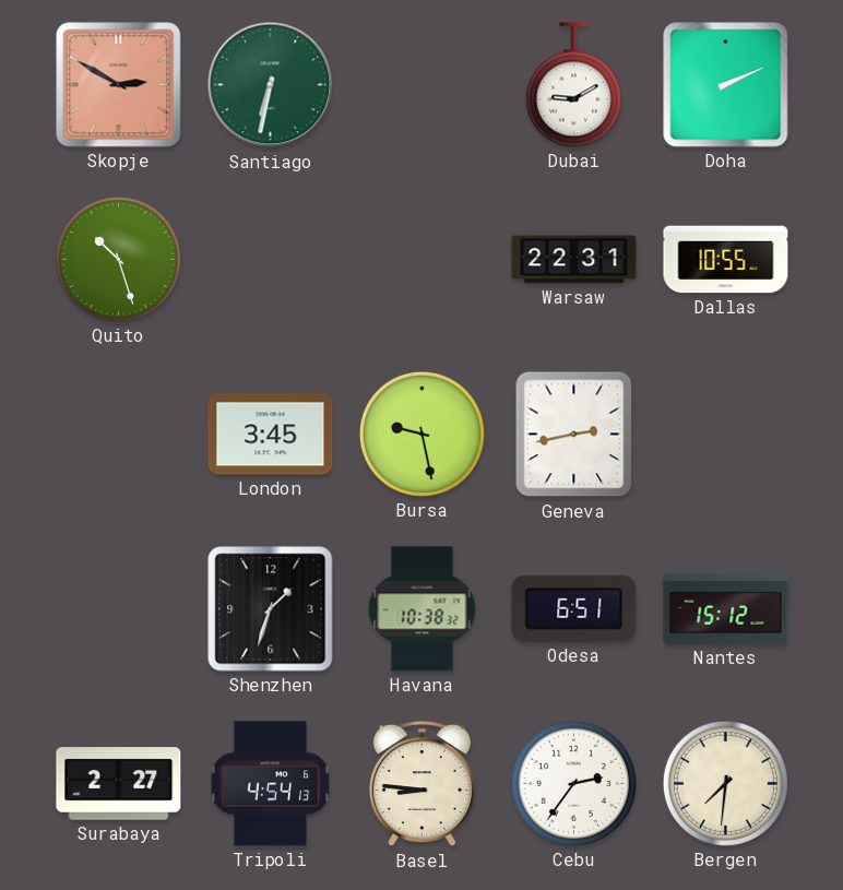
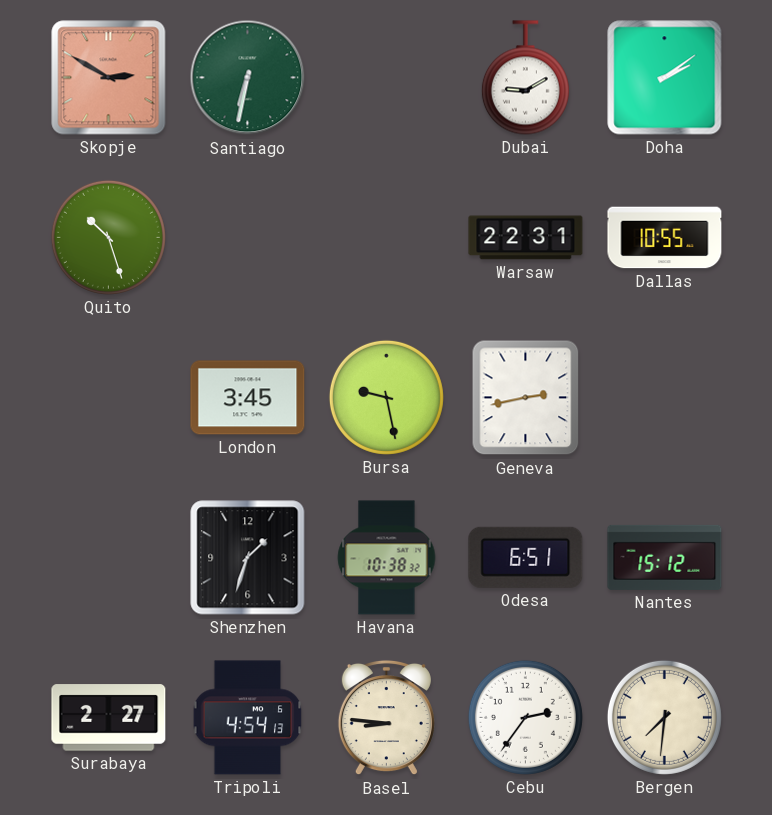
Doha: 2:11 -> 2:09 (665, 78)
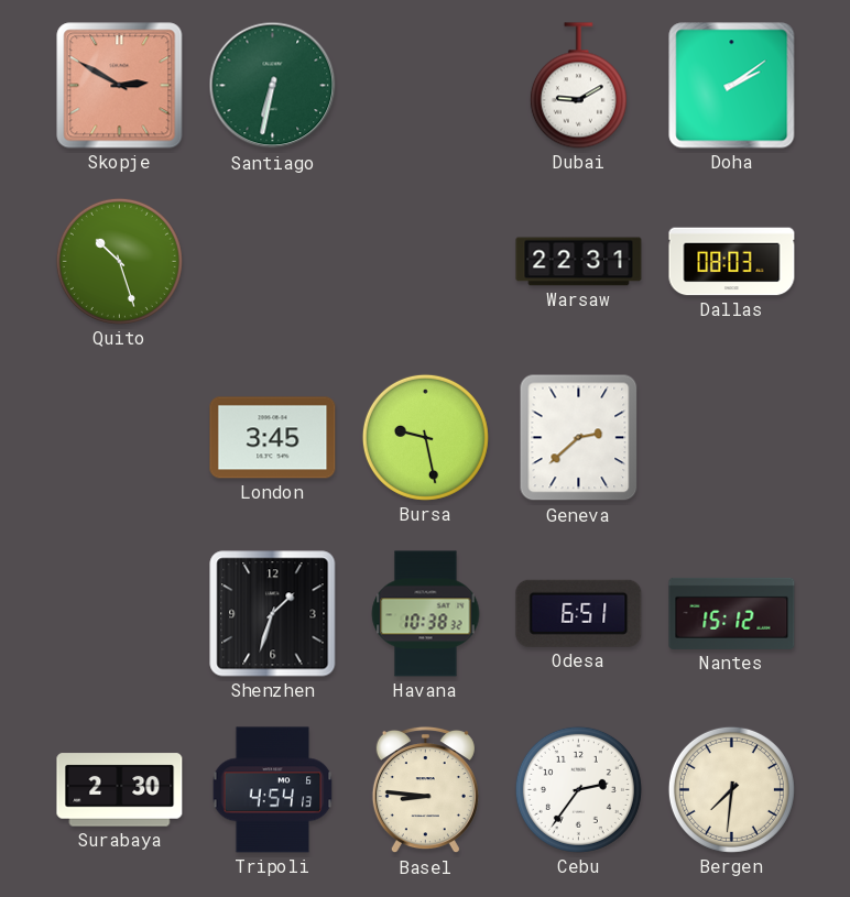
Dallas: 10:55 -> 08:03 (732, 262)
Geneva: 2:43 -> 2:38 (579, 438)
Surabaya: 2:27 -> 2:30 (120, 790)
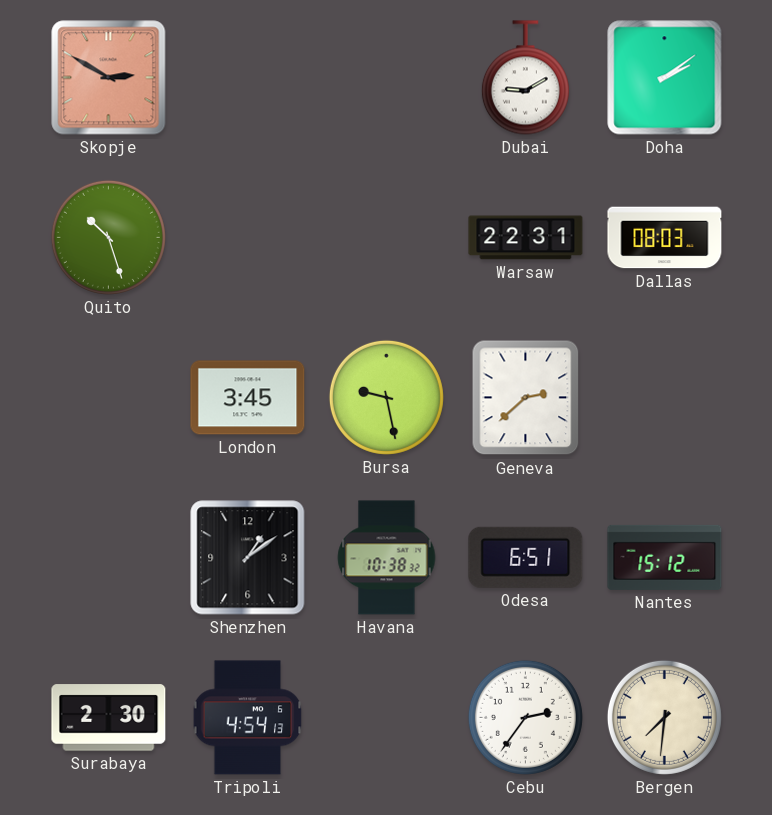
Santiago: 6:32 -> none (273, 86)
Shenzhen: 1:33 -> 1:09 (248, 558)
Basel: 8:46 -> none (425, 790)
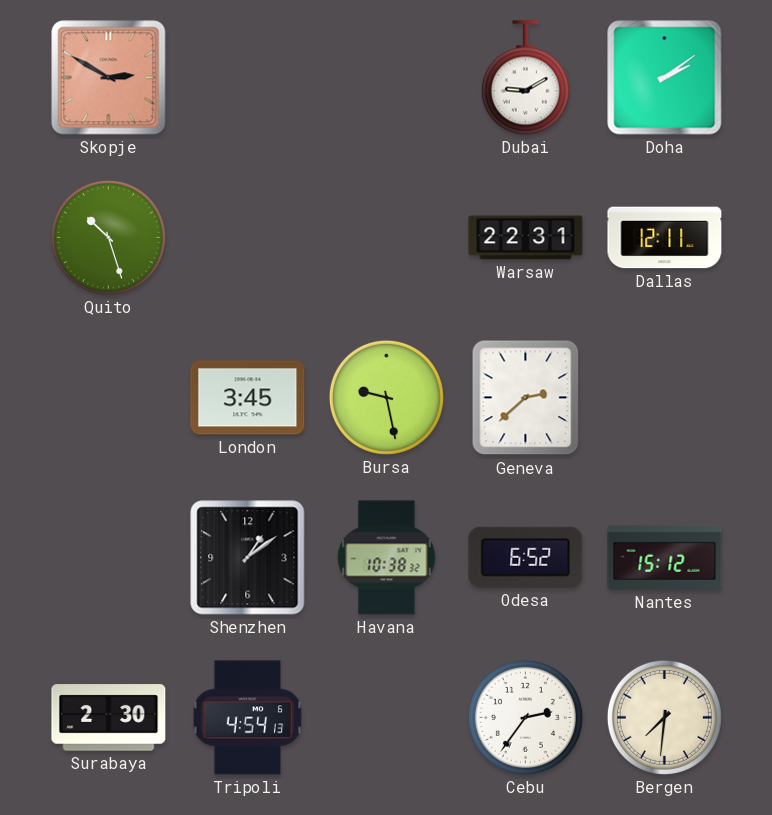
Dallas: 08:03 -> 12:11 (665, 238)
Odesa: 6:51 -> 6:52 (526, 557)
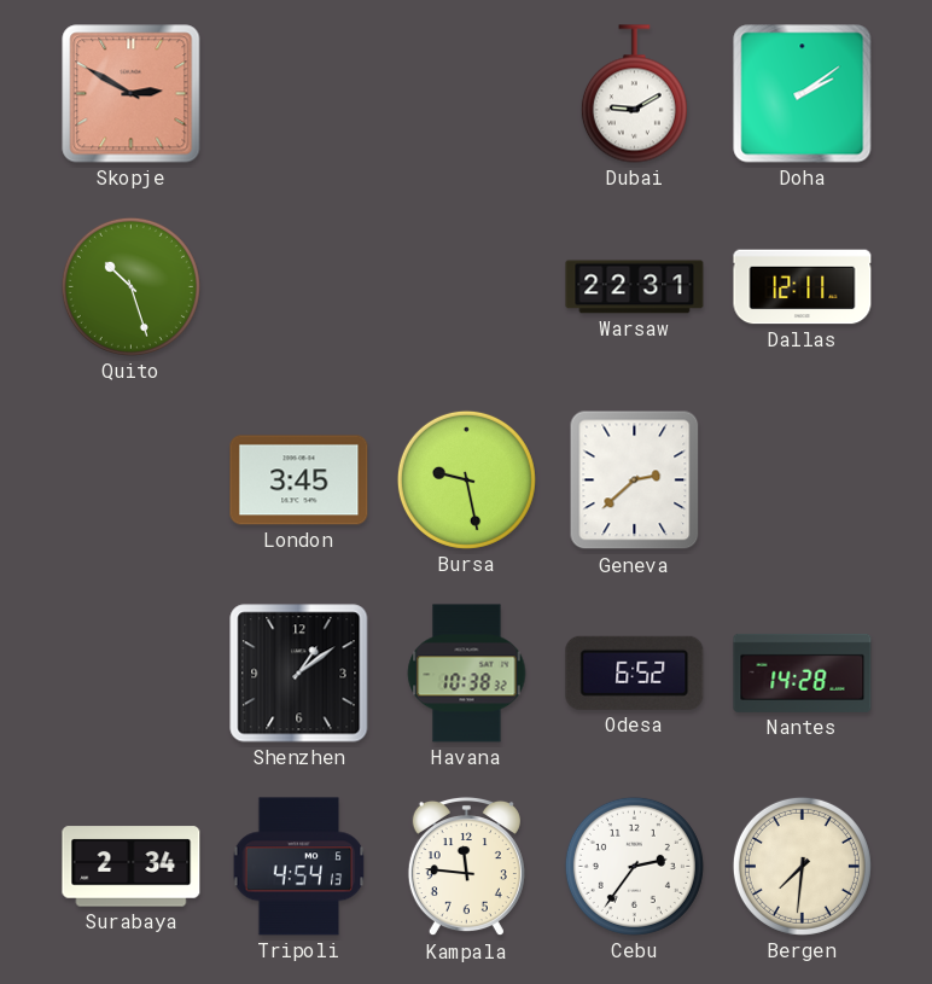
Nantes: 15:12 -> 14:28 (803, 673)
Surabaya: 2:30 -> 2:34 (132, 867)
Kampala: none -> 11:46 (466, 867)
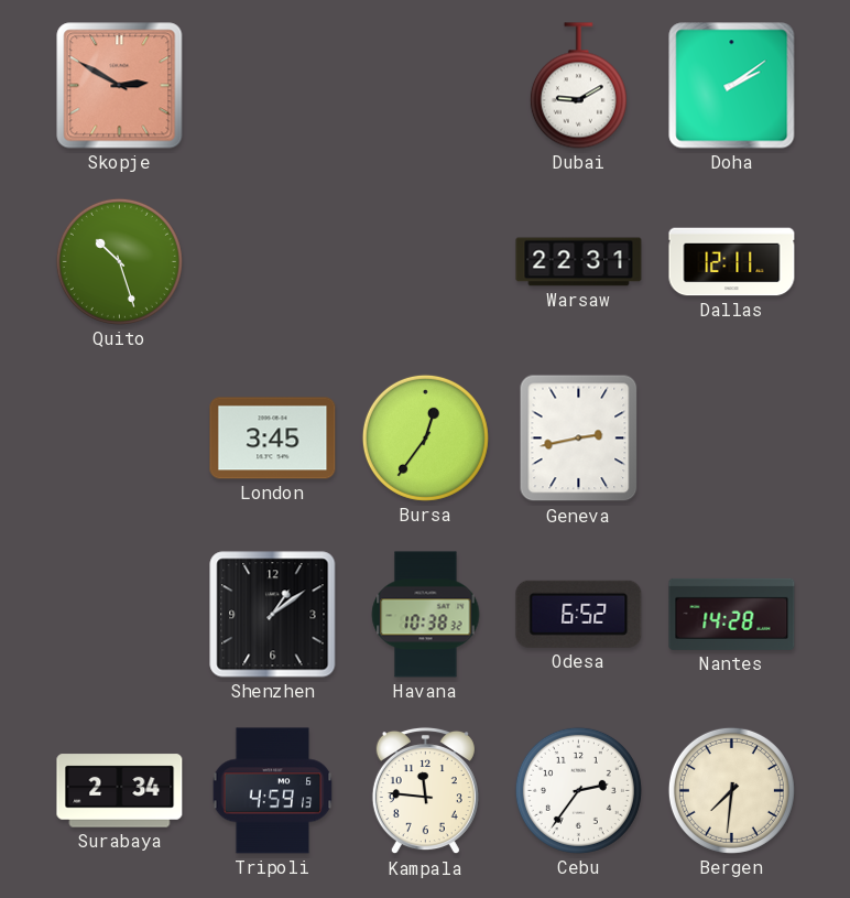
Bursa: 9:28 -> 12:36 (425, 437)
Geneva: 2:38 -> 2:43 (579, 439)
Tripoli: 4:54 -> 4:59 (273, 791)
